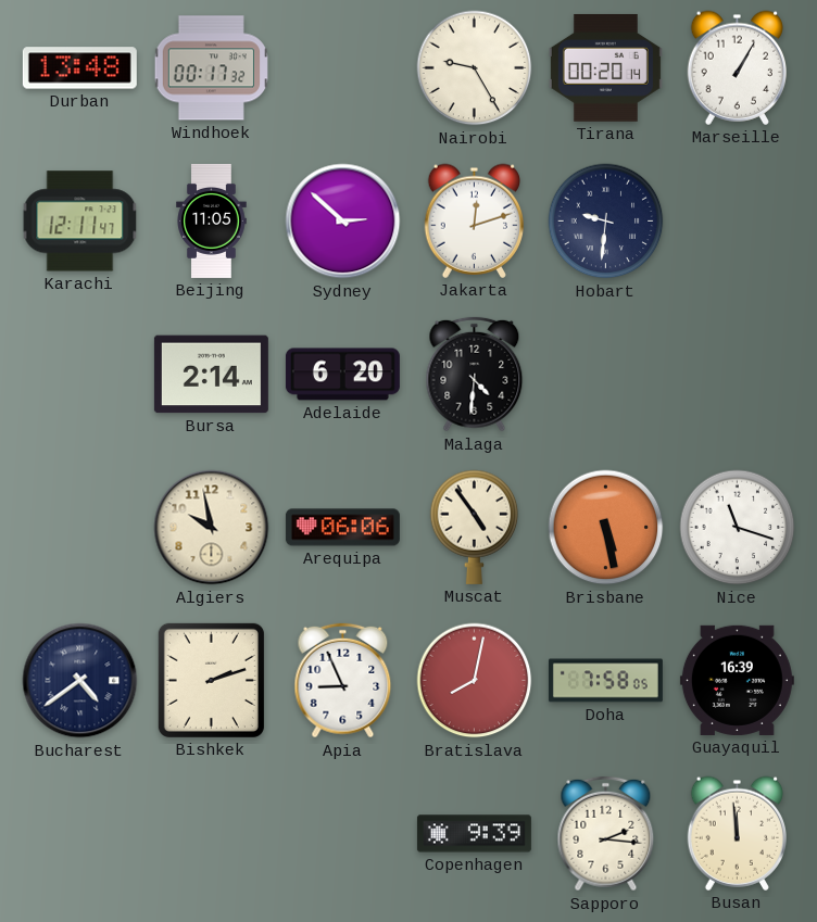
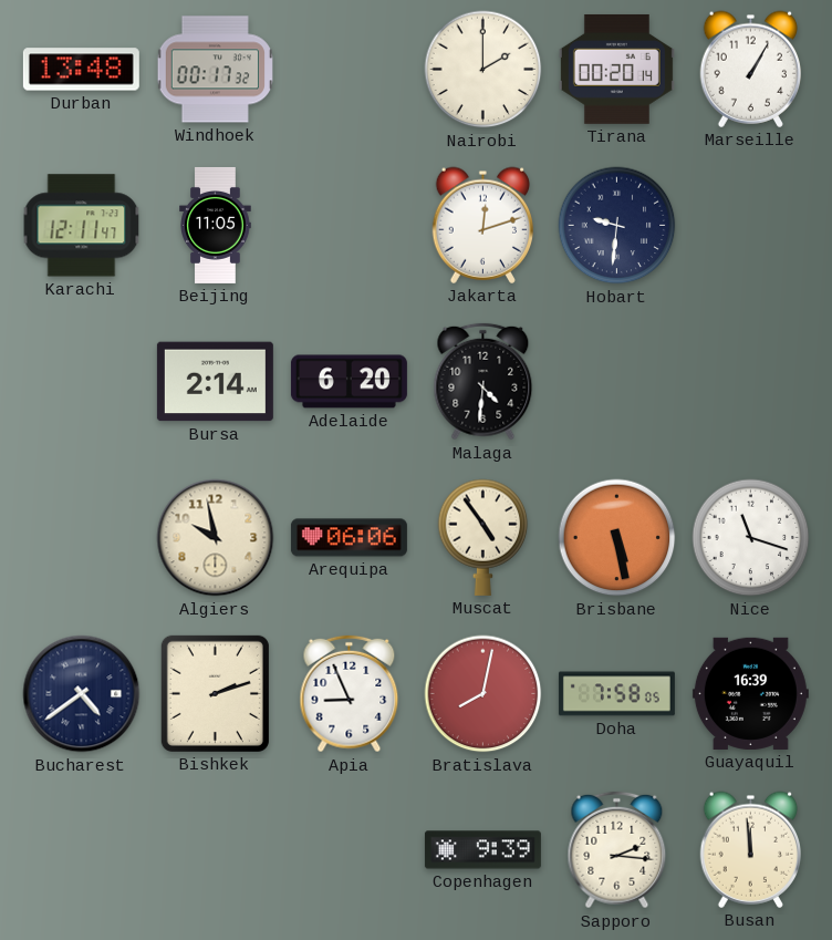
Nairobi: 9:25 -> 2:00 (483, 70)
Sydney: 2:52 -> none (343, 222)
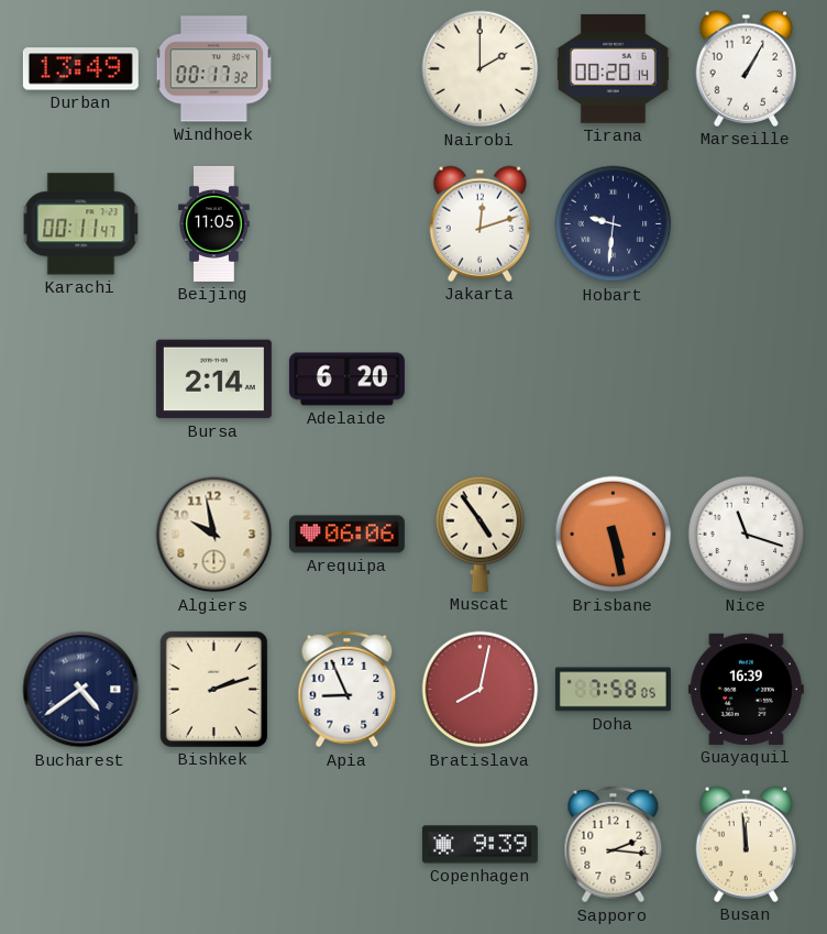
Durban: 13:48 -> 13:49 (80, 69)
Karachi: 12:11 -> 00:11 (81, 224)
Malaga: 4:31 -> none (483, 382)
